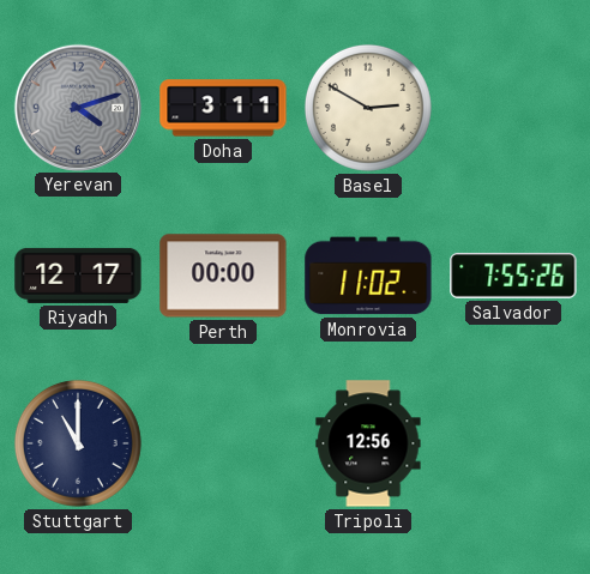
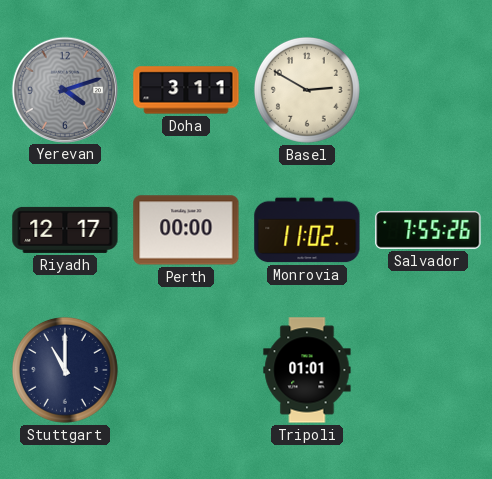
Tripoli: 12:56 -> 01:01 (307, 370)
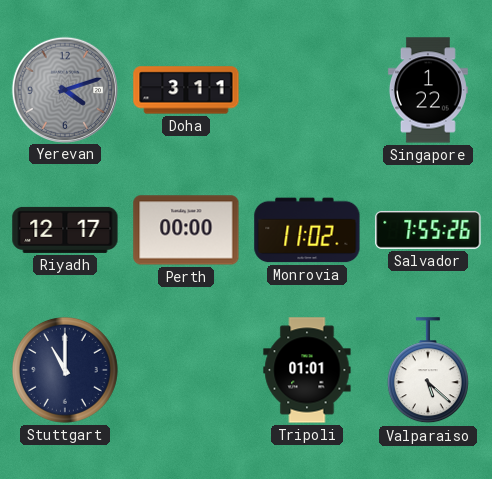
Basel: 2:50 -> none (307, 90)
Singapore: none -> 1:22 (428, 90)
Valparaiso: none -> 5:22 (428, 371)
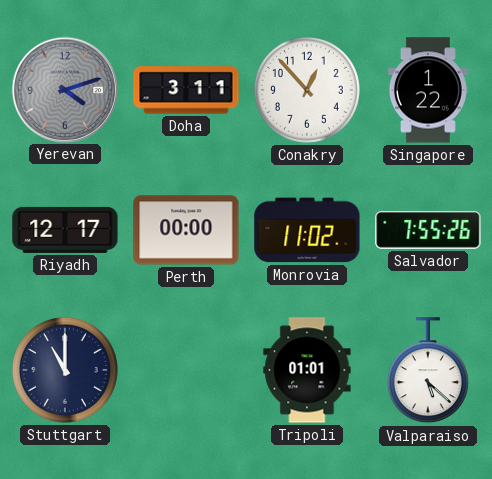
Conakry: none -> 12:53 (307, 90)
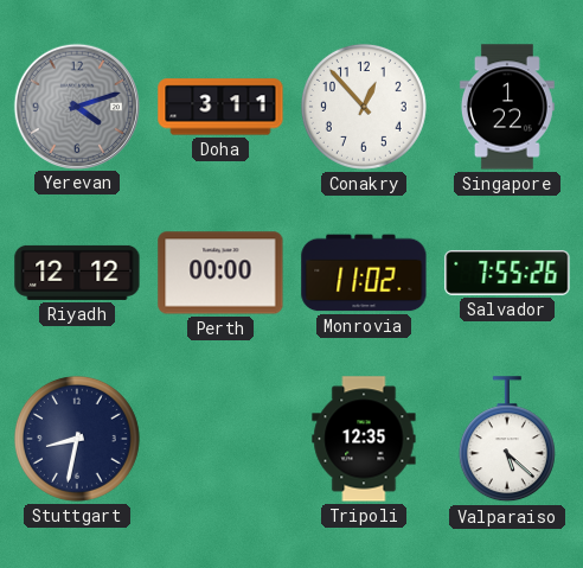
Riyadh: 12:17 -> 12:12 (77, 273)
Stuttgart: 11:00 -> 8:32 (77, 439)
Tripoli: 01:01 -> 12:35 (364, 439)
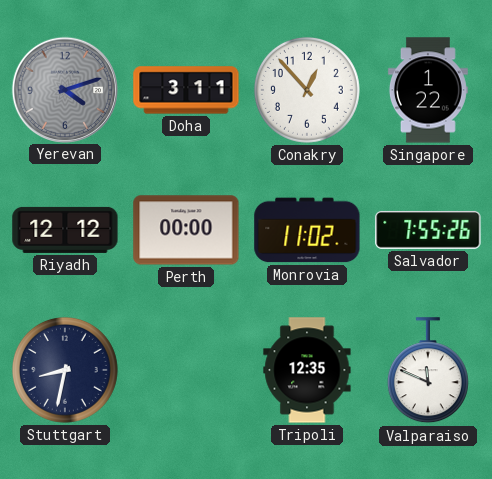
Valparaiso: 5:22 -> 11:49 (428, 371)
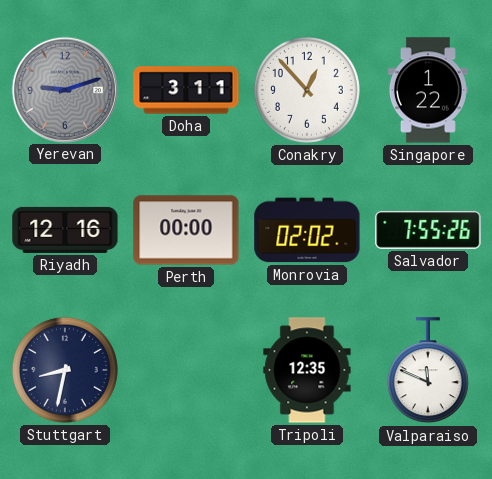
Yerevan: 4:12 -> 9:12 (64, 89)
Riyadh: 12:12 -> 12:16 (65, 230)
Monrovia: 11:02 -> 02:02 (307, 230)
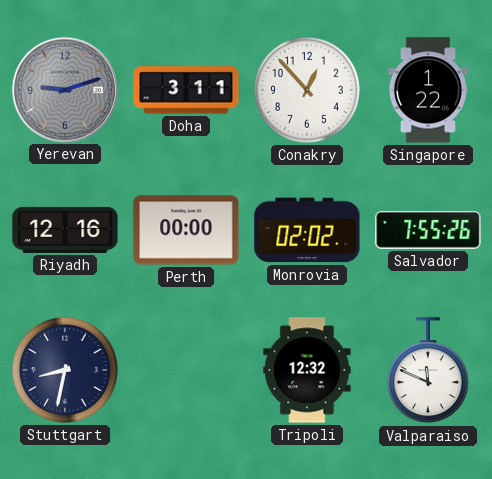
Tripoli: 12:35 -> 12:32 (307, 370)
